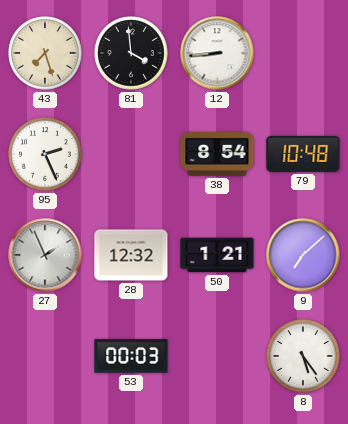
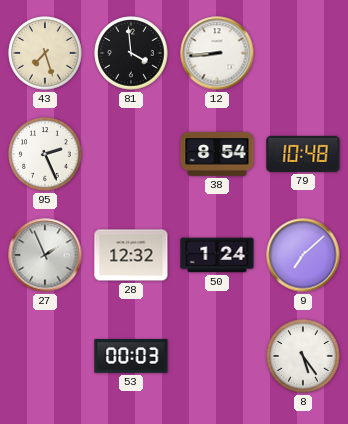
50: 1:21 -> 1:24 (217, 255)
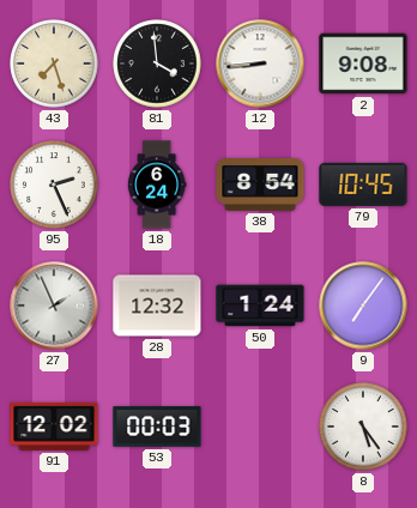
2: none -> 9:08 (363, 63)
18: none -> 6:24 (157, 185)
79: 10:48 -> 10:45 (363, 185)
9: 7:08 -> 7:06 (363, 306)
91: none -> 12:02 (54, 427)
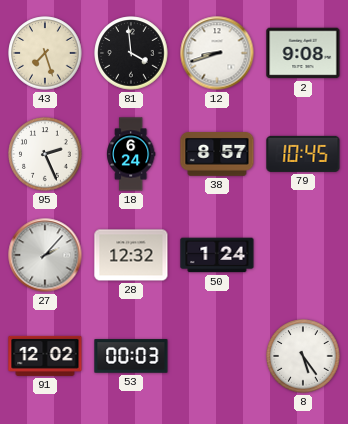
12: 8:44 -> 8:42 (217, 53)
38: 8:54 -> 8:57 (217, 155)
27: 1:56 -> 2:07 (45, 255)
9: 7:06 -> none (363, 306)
